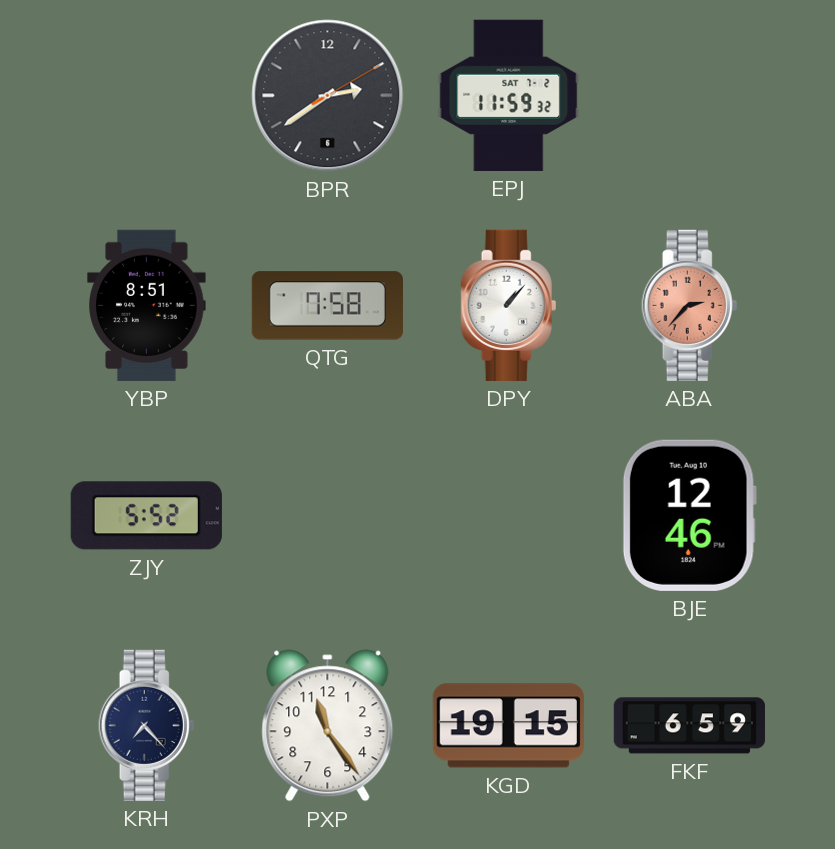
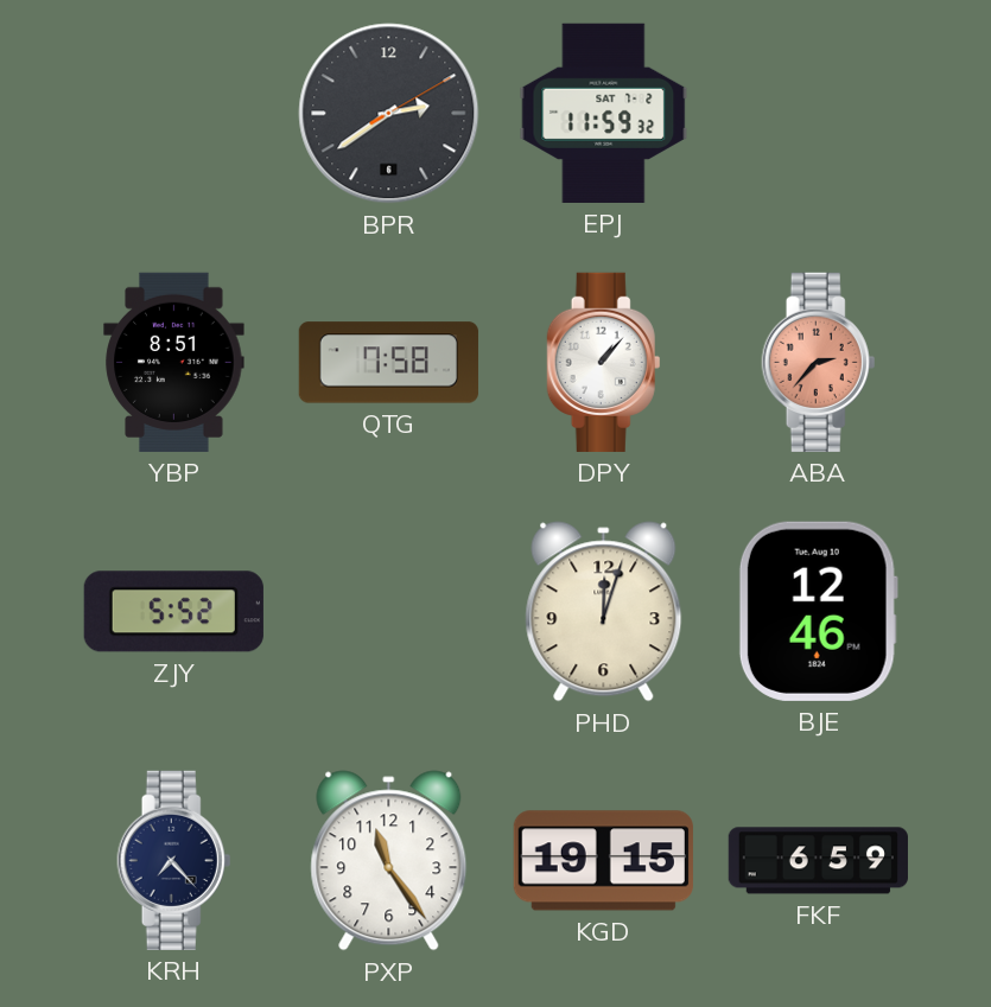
PHD: none -> 12:03 (604, 612)
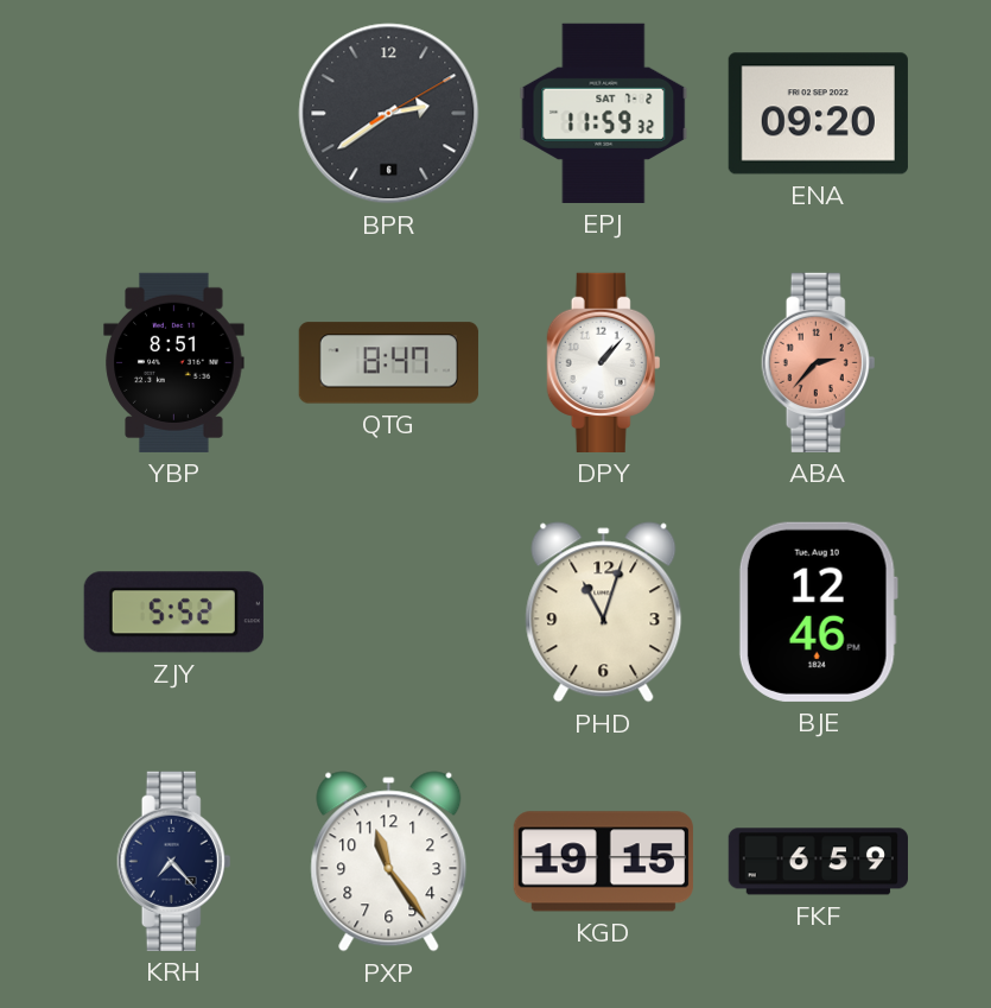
ENA: none -> 09:20 (818, 114)
QTG: 7:58 -> 8:47 (388, 363)
PHD: 12:03 -> 11:03 (604, 613)
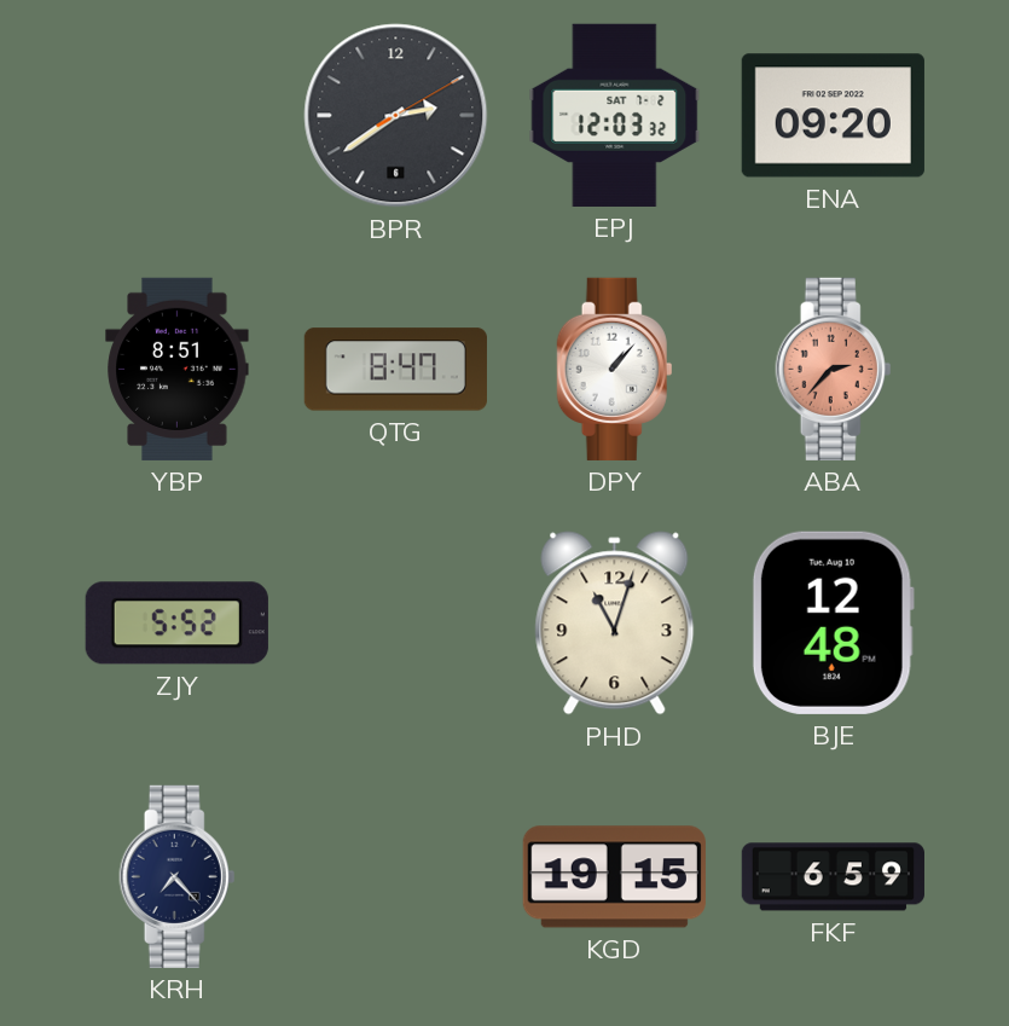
EPJ: 11:59 -> 12:03 (615, 115)
BJE: 12:46 -> 12:48 (833, 622)
PXP: 11:24 -> none (389, 862)
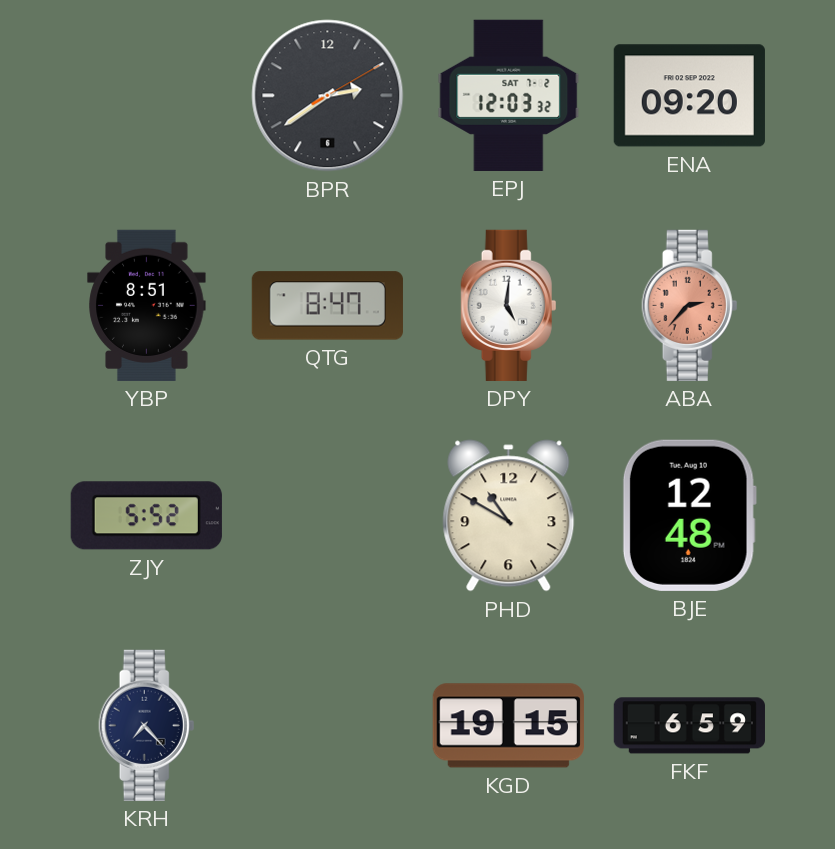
DPY: 1:07 -> 5:01 (509, 305)
PHD: 11:03 -> 10:50 (509, 516)
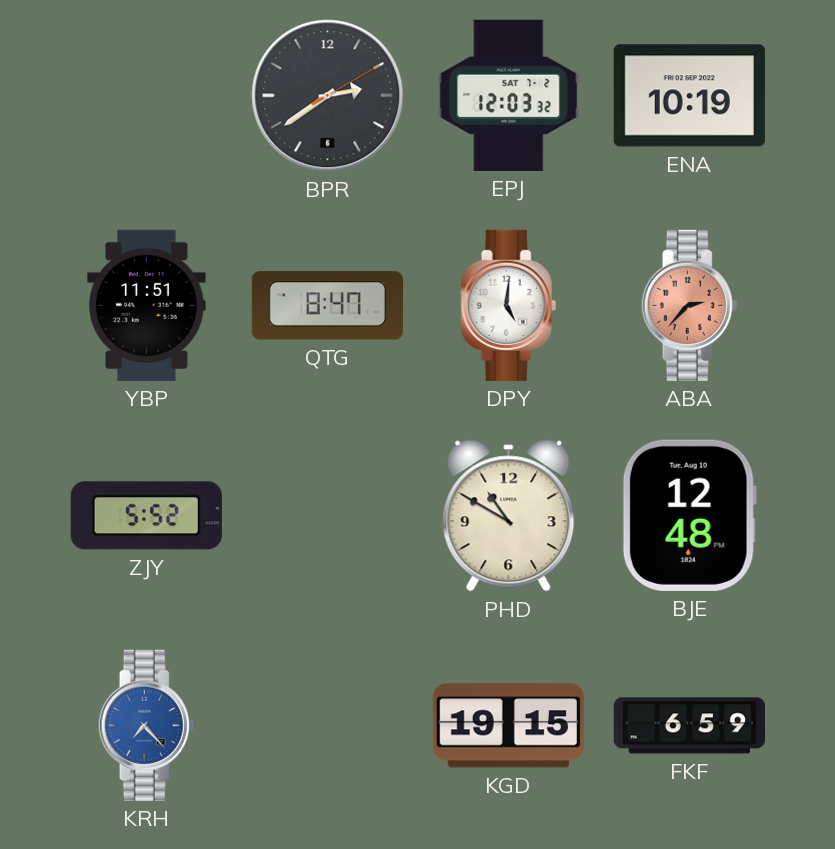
ENA: 09:20 -> 10:19 (689, 96)
YBP: 8:51 -> 11:51 (147, 305)
KRH dial: navy -> blue (147, 725)
